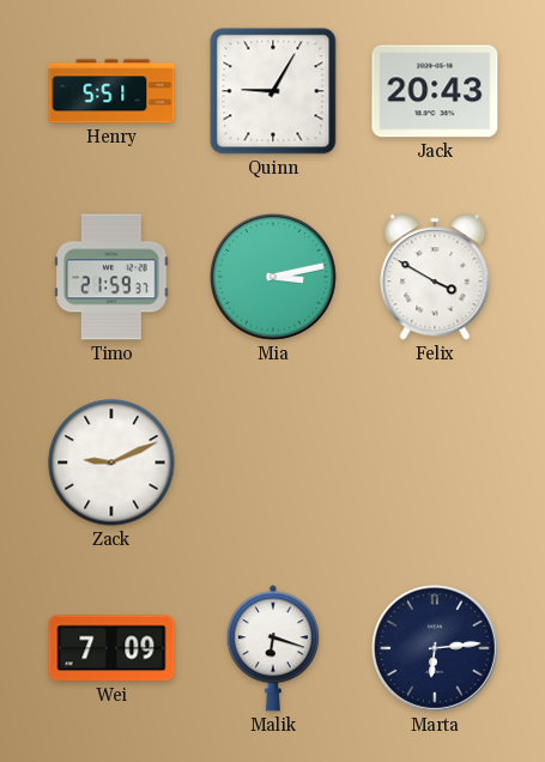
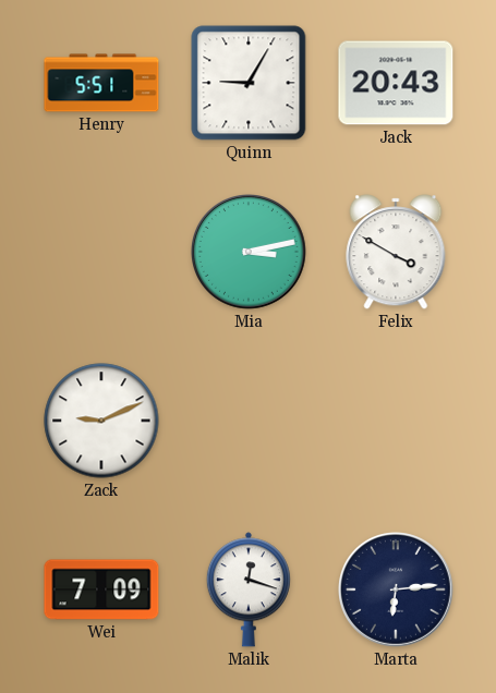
Timo: 21:59 -> none (111, 277)
Malik: 6:18 -> 12:18 (249, 589)
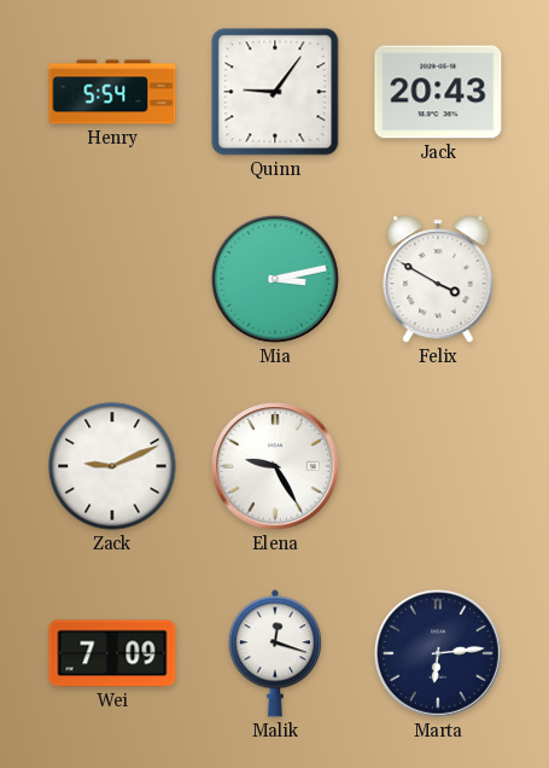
Henry: 5:51 -> 5:54 (112, 92)
Quinn: 9:05 -> 9:06 (275, 92)
Elena: none -> 9:25 (276, 467)
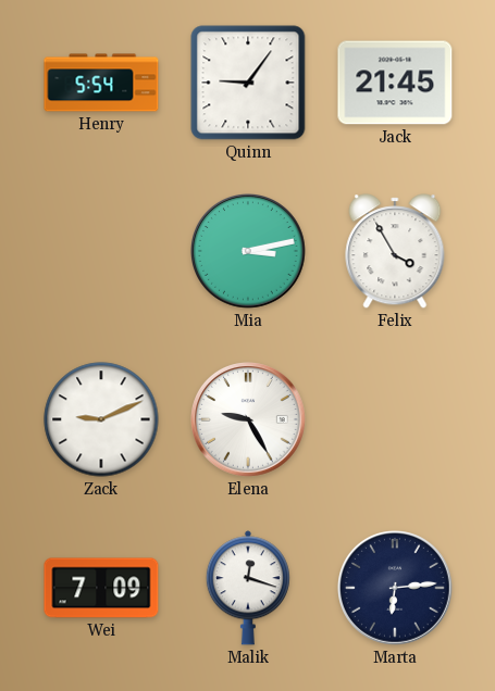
Jack: 20:43 -> 21:45 (395, 83)
Felix: 3:50 -> 3:55 (395, 251)
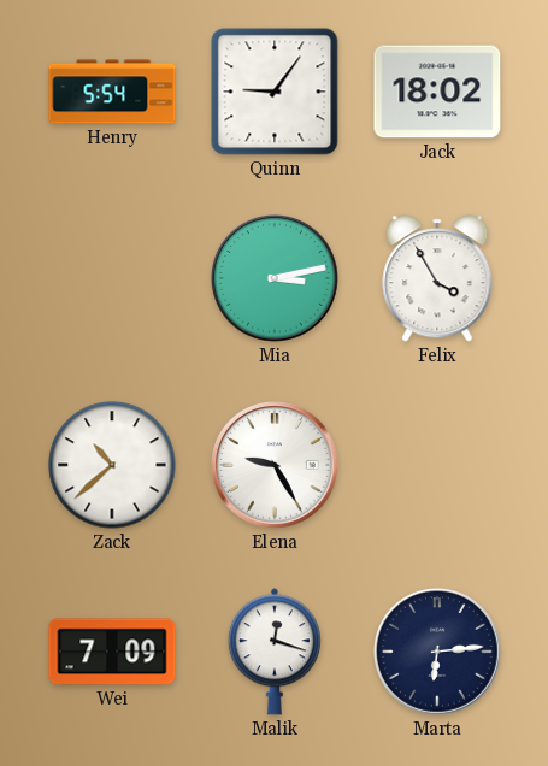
Jack: 21:45 -> 18:02 (437, 92)
Zack: 9:11 -> 10:38 (112, 465)
